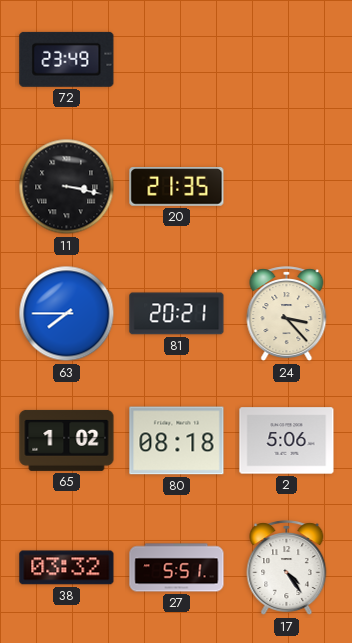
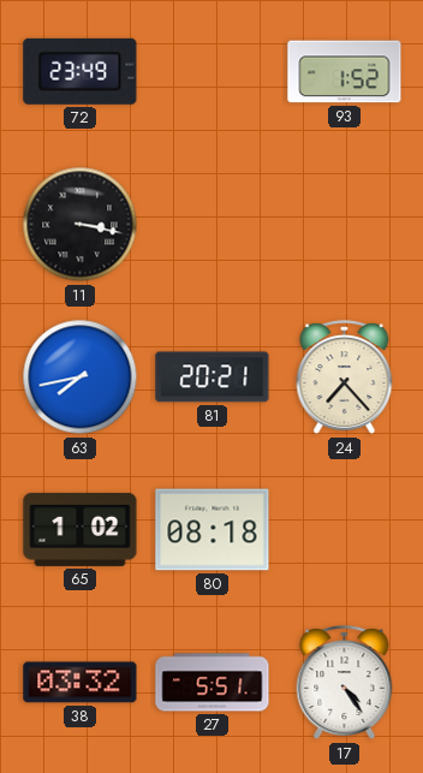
93: none -> 1:52 (345, 72)
20: 21:35 -> none (177, 187)
63: 7:45 -> 7:43 (81, 377)
24: 3:23 -> 7:23 (345, 377)
2: 5:06 -> none (287, 441)
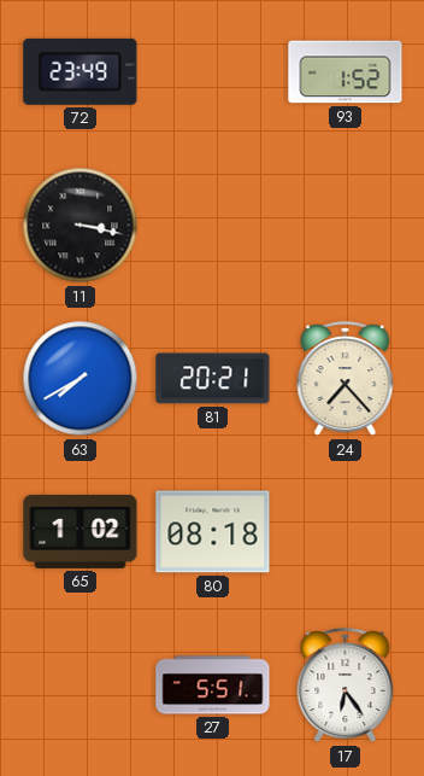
63: 7:43 -> 7:40 (81, 379)
38: 03:32 -> none (81, 683)
17: 4:24 -> 6:24 (346, 685)
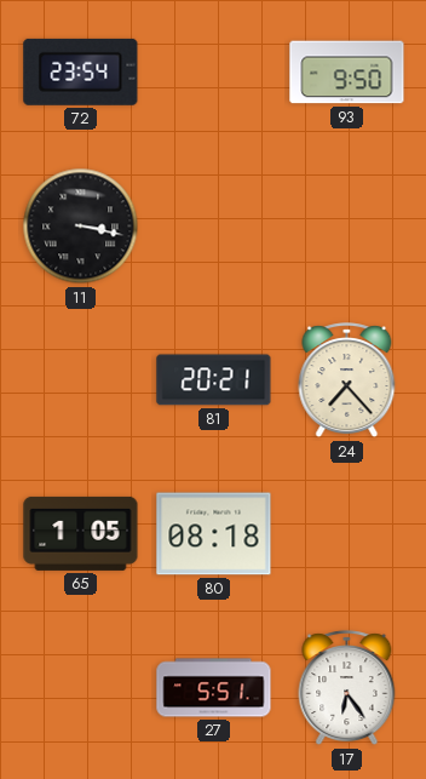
72: 23:49 -> 23:54 (81, 71)
93: 1:52 -> 9:50 (347, 73)
63: 7:40 -> none (81, 379)
65: 1:02 -> 1:05 (81, 533)
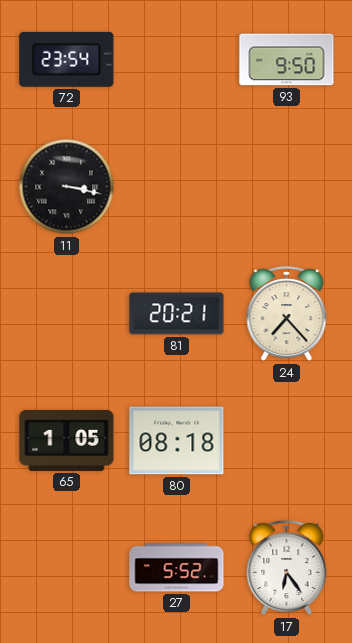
27: 5:51 -> 5:52 (177, 568)
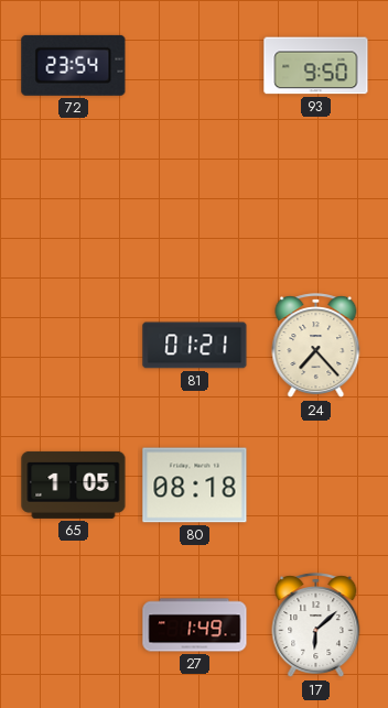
11: 3:17 -> none (67, 187)
81: 20:21 -> 01:21 (195, 346)
27: 5:52 -> 1:49 (195, 625)
17: 6:24 -> 6:08 (316, 625)
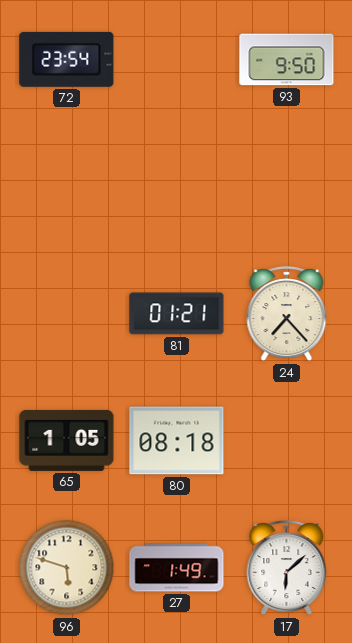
96: none -> 5:48 (67, 568)
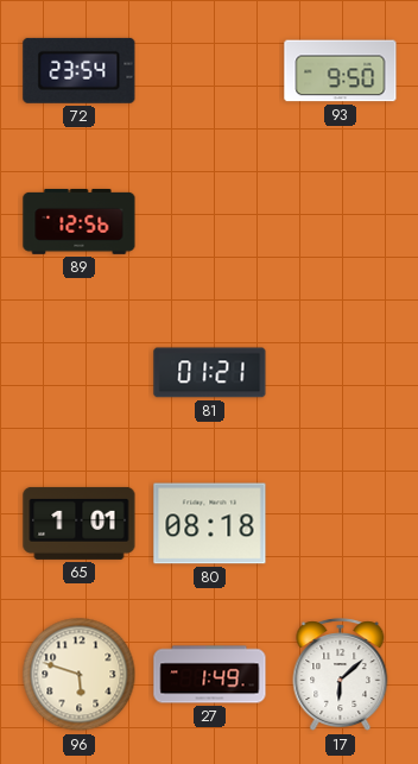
89: none -> 12:56 (80, 221)
24: 7:23 -> none (287, 314)
65: 1:05 -> 1:01 (80, 523)
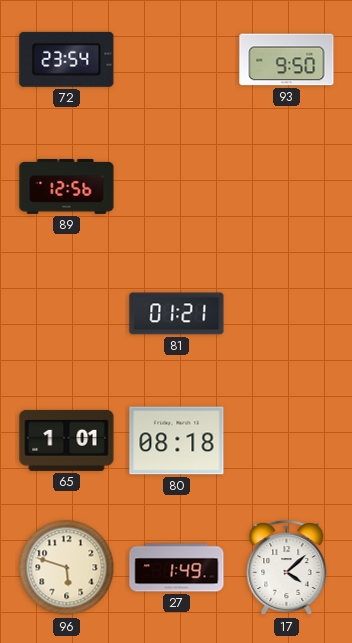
17: 6:08 -> 4:08 (287, 568)
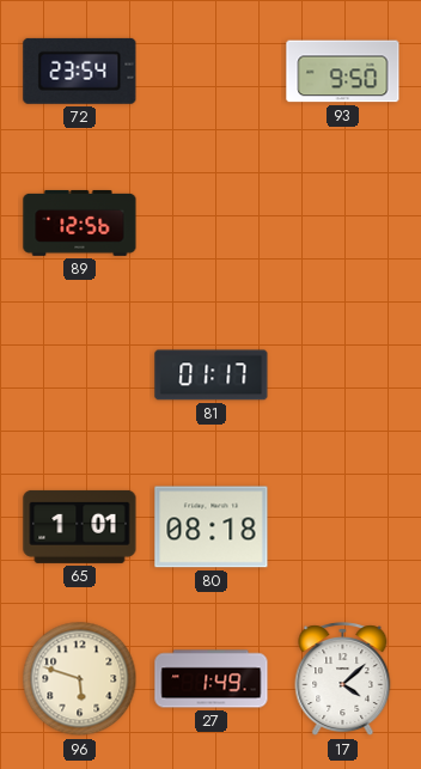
81: 01:21 -> 01:17 (212, 376)
